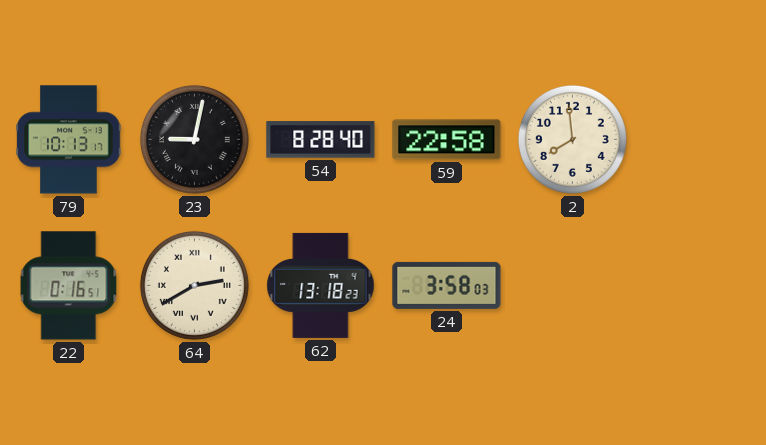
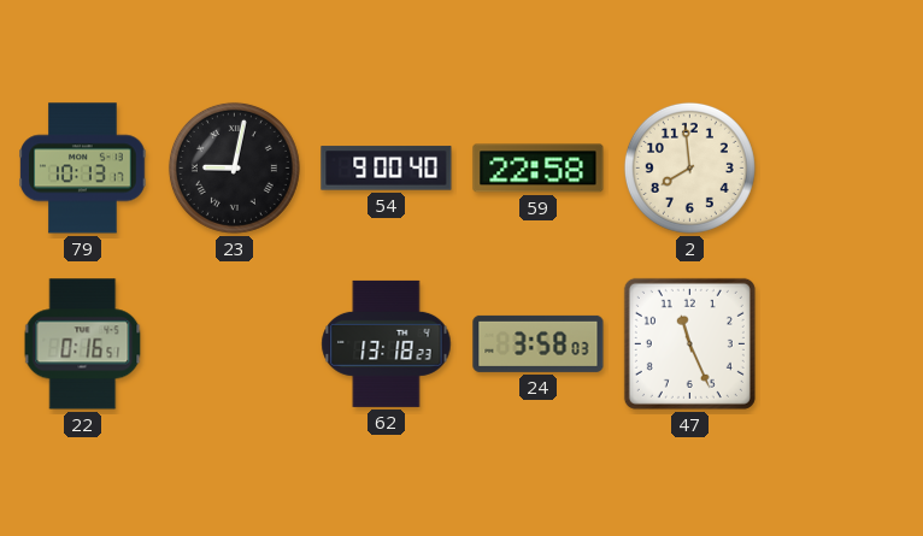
54: 8:28 -> 9:00 (387, 169)
64: 2:40 -> none (194, 285)
47: none -> 11:26 (689, 343)
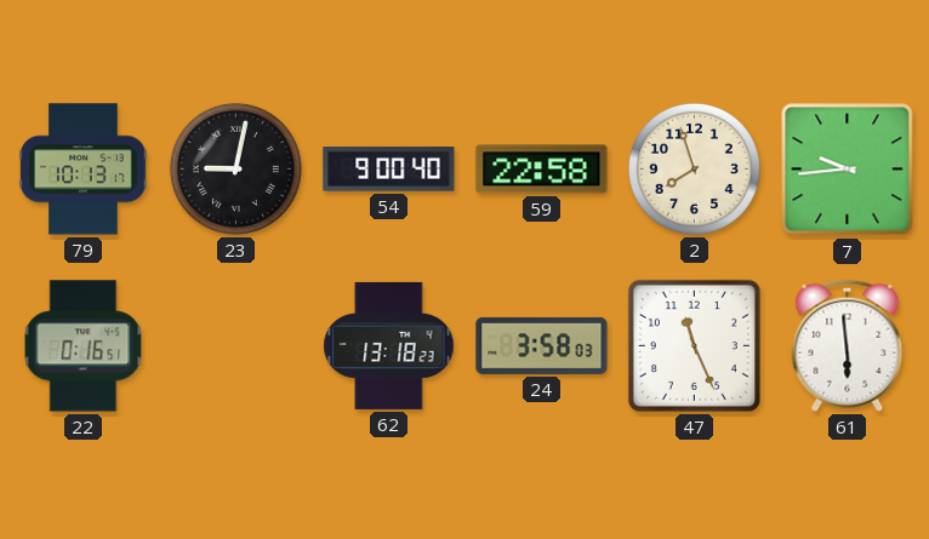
2: 7:59 -> 7:57 (694, 168)
7: none -> 9:44 (848, 170)
61: none -> 5:59 (848, 345)
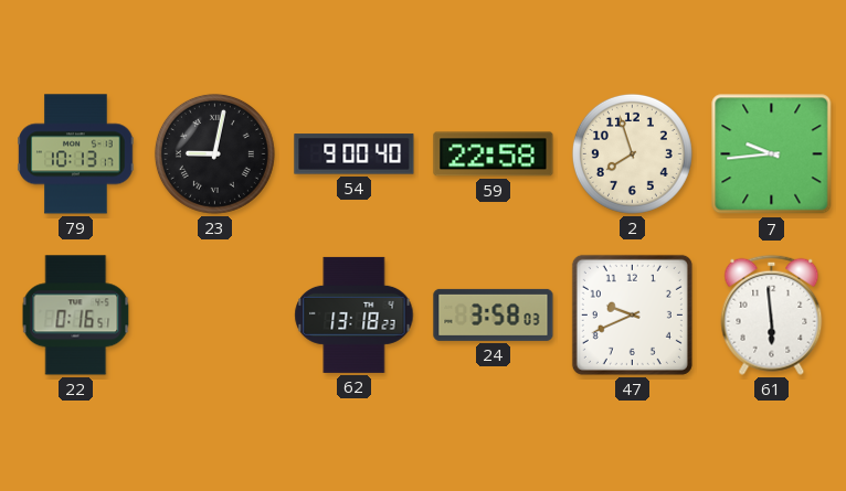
47: 11:26 -> 9:41 (632, 314)
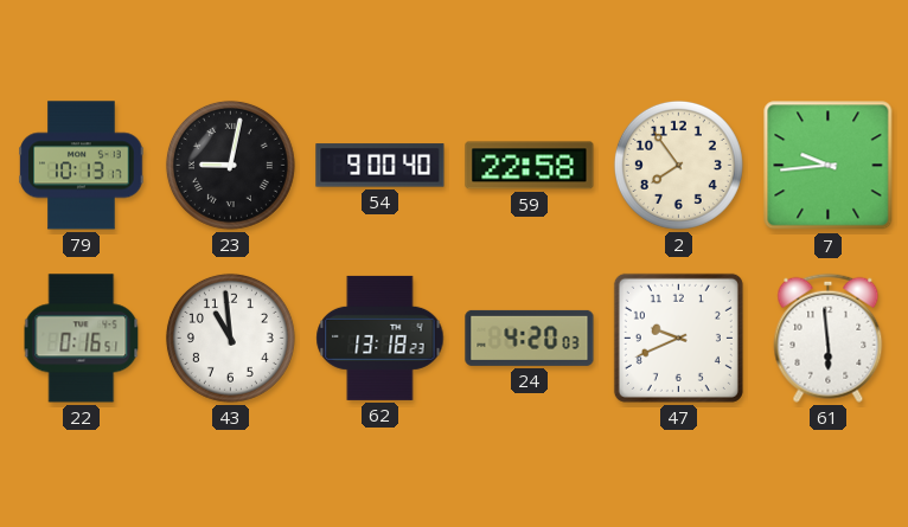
2: 7:57 -> 7:54 (678, 165)
43: none -> 10:59 (230, 338)
24: 3:58 -> 4:20 (530, 338)
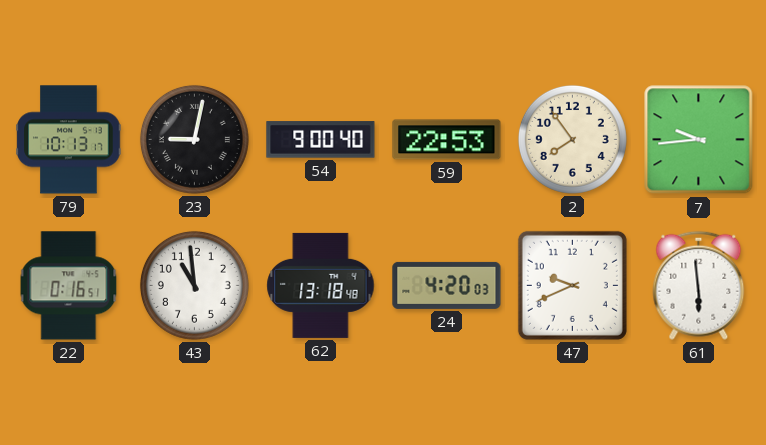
59: 22:58 -> 22:53 (447, 140)
62: 13:18:23 -> 13:18:48 (321, 285)
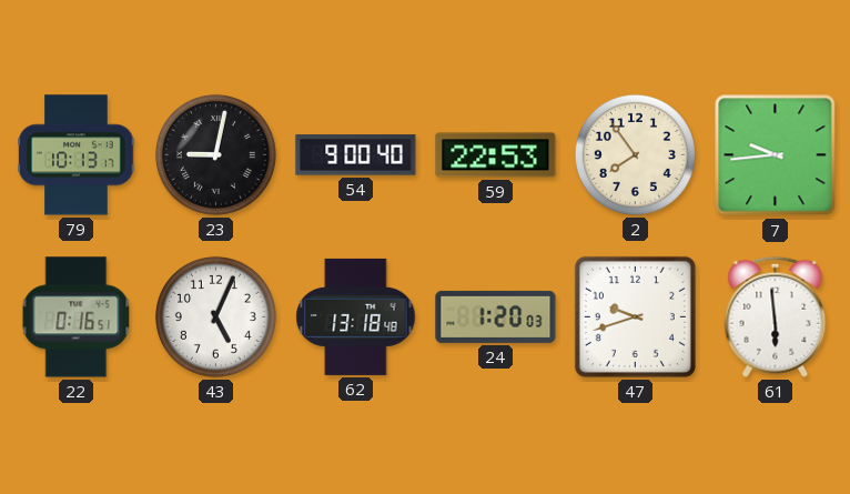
43: 10:59 -> 5:04 (215, 316)
24: 4:20 -> 1:20 (496, 316)
47: 9:41 -> 9:42 (635, 316)
